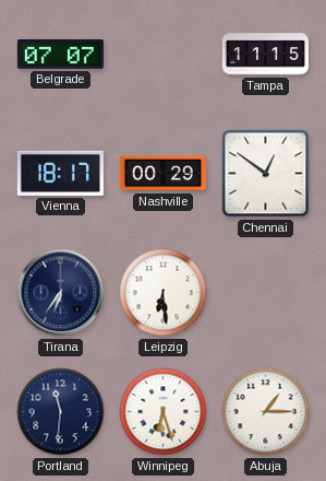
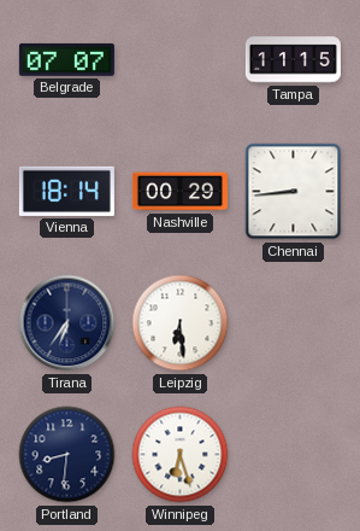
Vienna: 18:17 -> 18:14 (66, 191)
Chennai: 12:51 -> 8:44 (294, 192)
Portland: 11:31 -> 8:31 (67, 455)
Abuja: 1:15 -> none (266, 412)
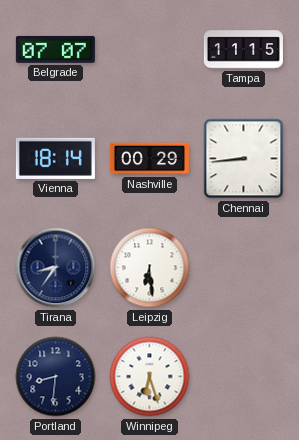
Tirana: 6:36 -> 8:36 (56, 268)
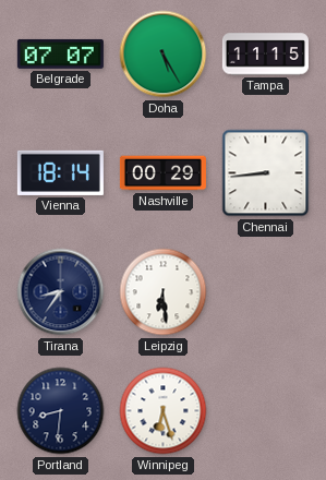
Doha: none -> 5:25 (164, 55)
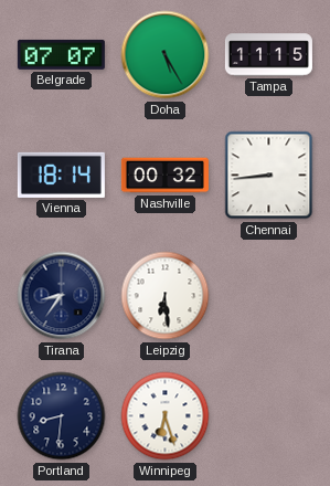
Nashville: 00:29 -> 00:32 (164, 176)
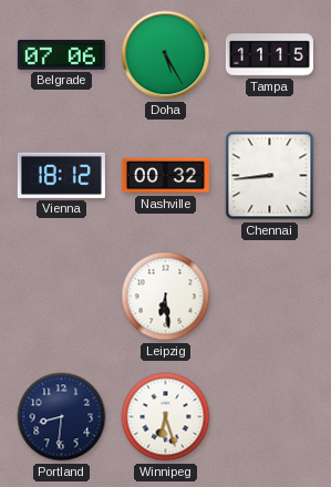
Belgrade: 07:07 -> 07:06 (61, 54)
Vienna: 18:14 -> 18:12 (61, 175)
Tirana: 8:36 -> none (62, 296)
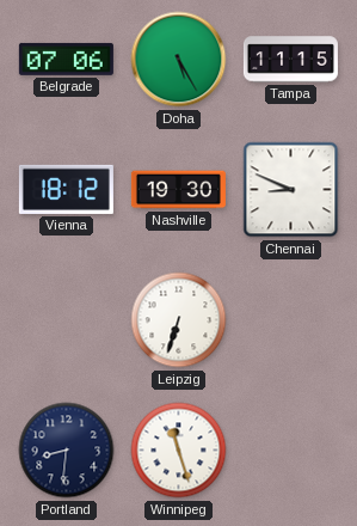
Nashville: 00:32 -> 19:30 (178, 190)
Chennai: 8:44 -> 8:49 (291, 190)
Leipzig: 6:29 -> 6:33 (179, 320)
Winnipeg: 6:27 -> 11:27 (179, 451)
